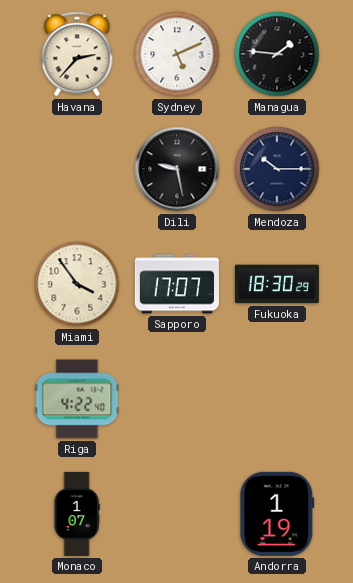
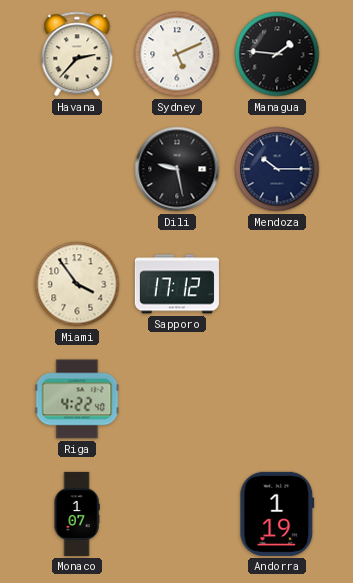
Sapporo: 17:07 -> 17:12 (177, 284)
Fukuoka: 18:30 -> none (277, 284)
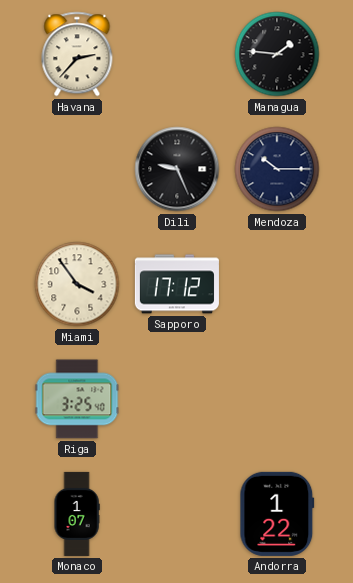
Sydney: 5:11 -> none (177, 54)
Dili: 9:28 -> 9:26 (177, 169)
Riga: 4:22 -> 3:25 (77, 399)
Andorra: 1:19 -> 1:22 (277, 514)
